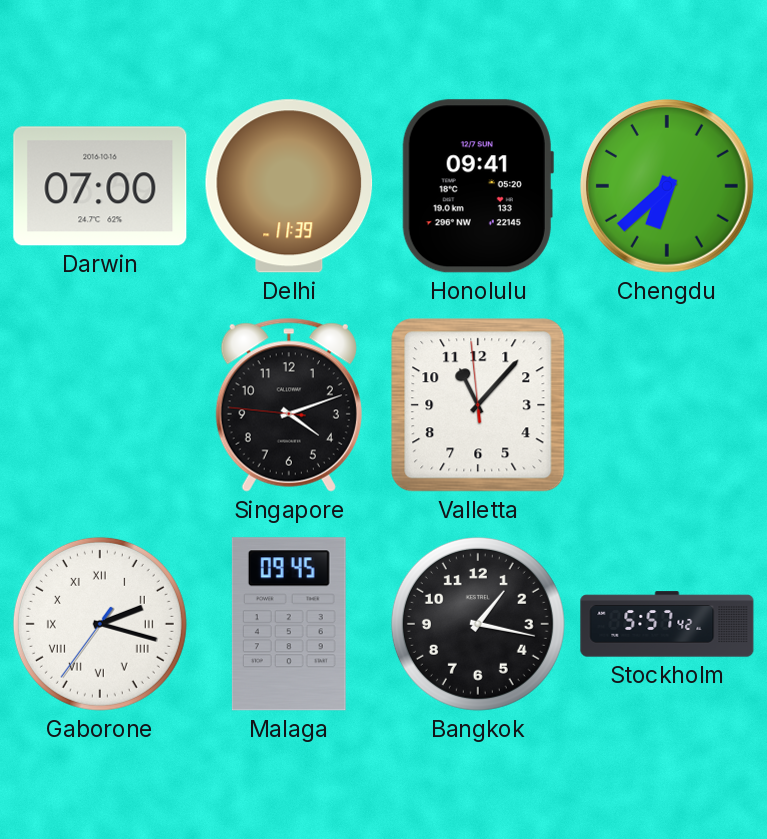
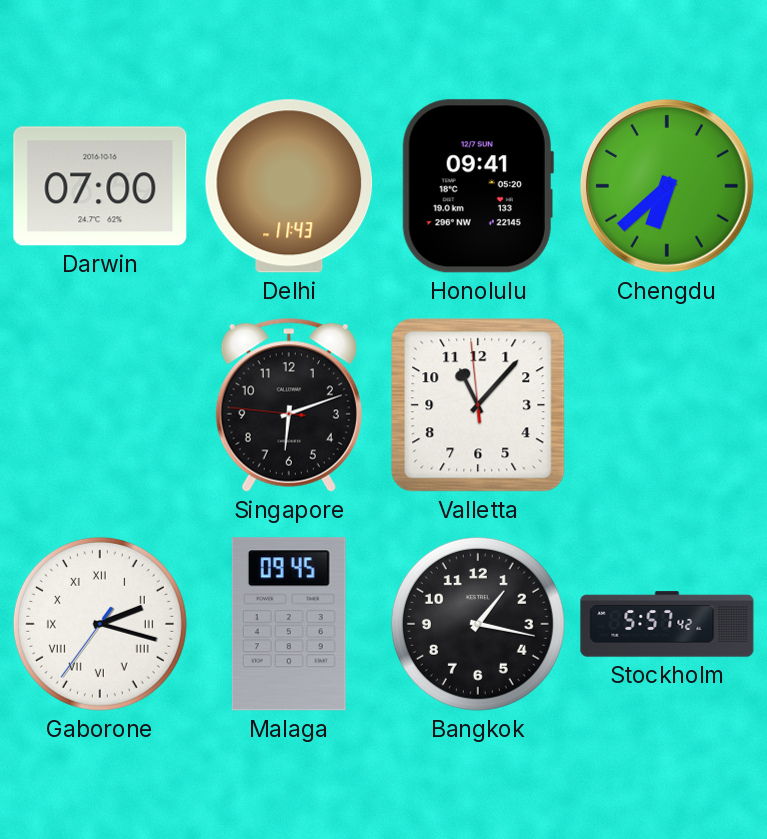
Delhi: 11:39 -> 11:43 (289, 186)
Singapore: 4:11 -> 6:11 (289, 405)
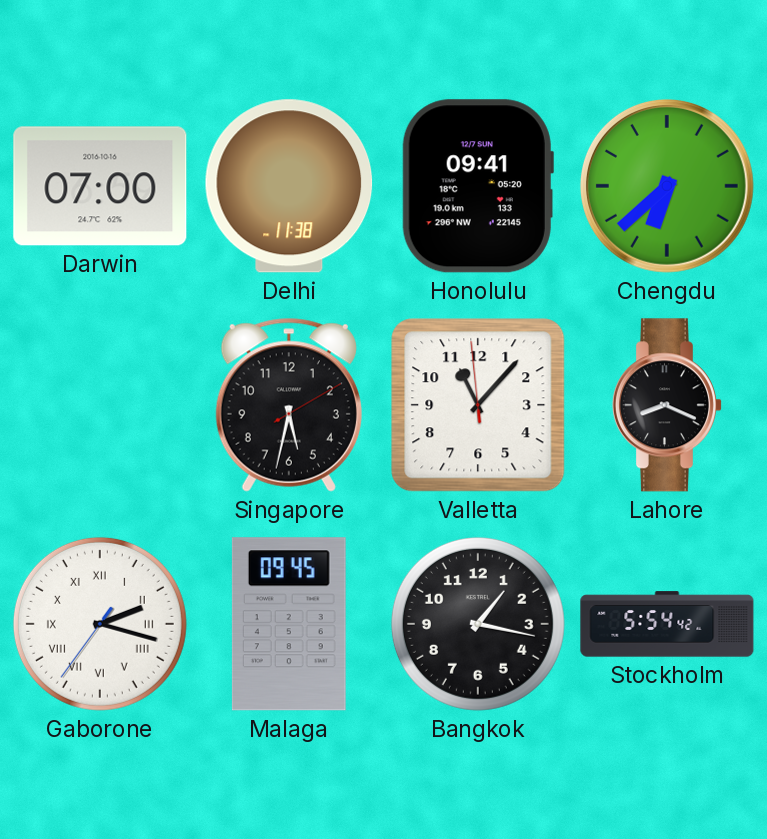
Delhi: 11:43 -> 11:38 (289, 186)
Singapore: 6:11 -> 5:32 (289, 405)
Lahore: none -> 8:19 (666, 405)
Stockholm: 5:57 -> 5:54 (667, 624)
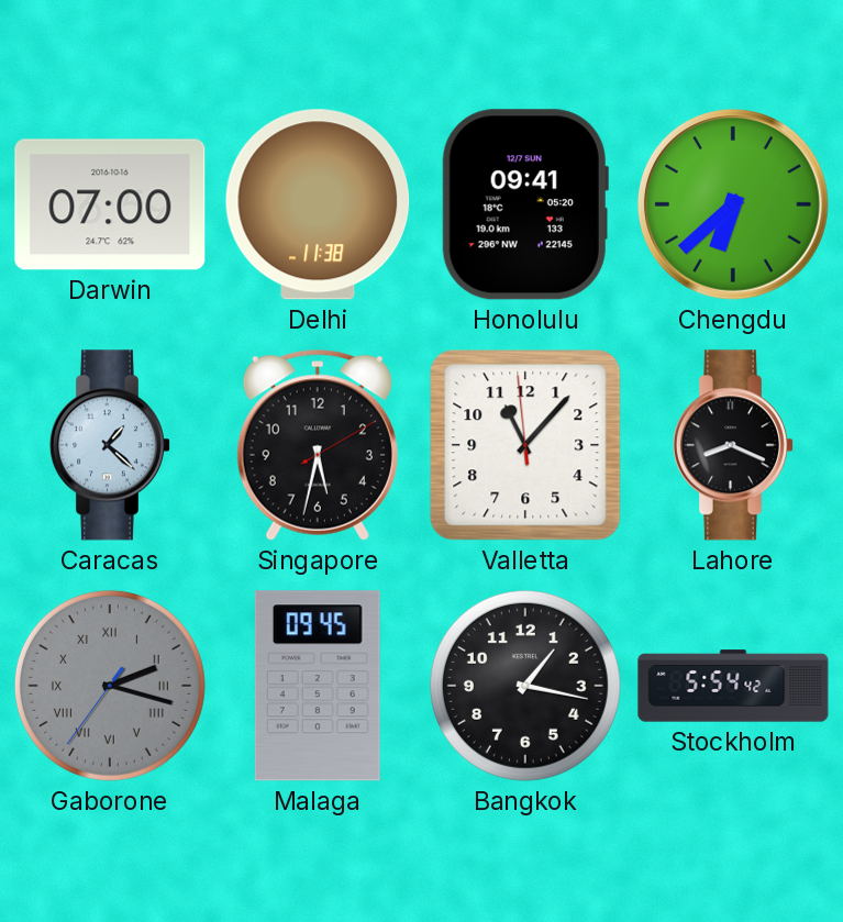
Caracas: none -> 1:22 (109, 445)
Gaborone dial: white -> grey (110, 686)
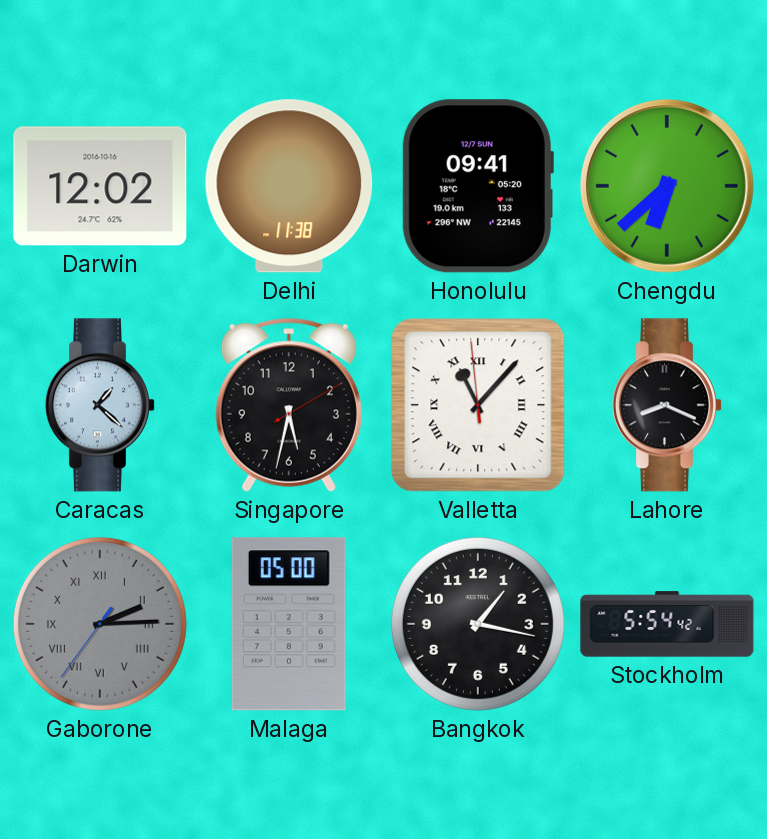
Darwin: 07:00 -> 12:02 (100, 186)
Valletta numerals: Arabic -> Roman (478, 405)
Gaborone: 2:17 -> 2:14 (100, 624)
Malaga: 09:45 -> 05:00 (289, 624)
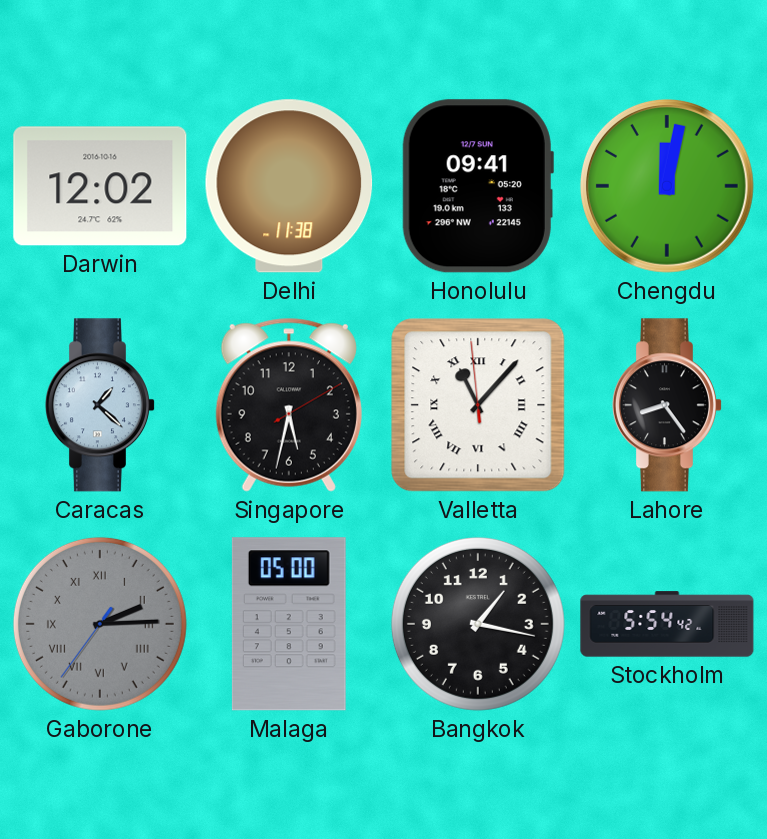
Chengdu: 6:38 -> 12:02 (667, 186)
Lahore: 8:19 -> 8:24 (666, 405)
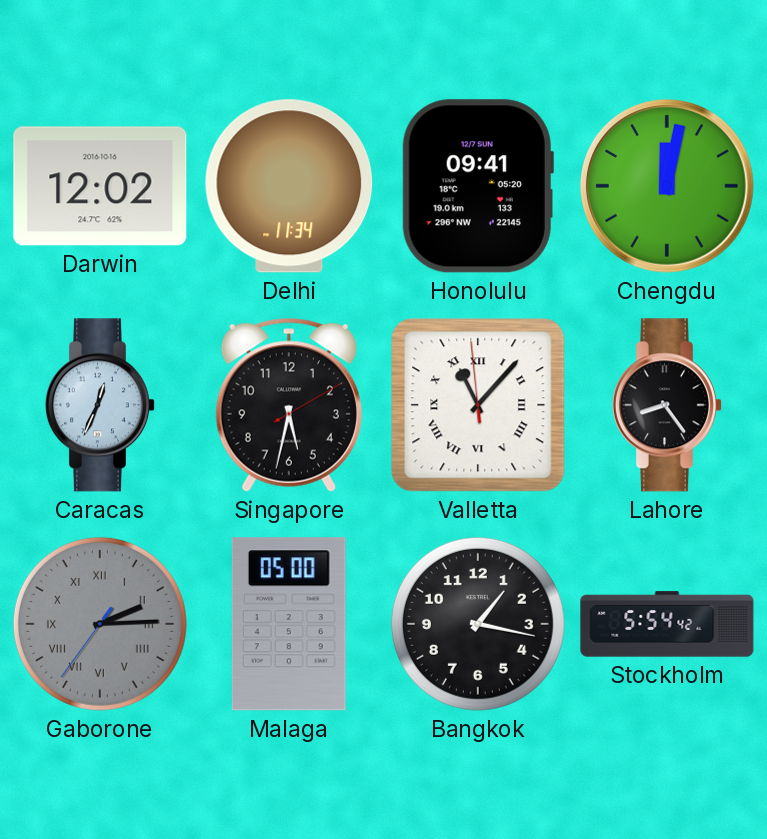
Delhi: 11:38 -> 11:34 (289, 186)
Caracas: 1:22 -> 12:34 (99, 405)
